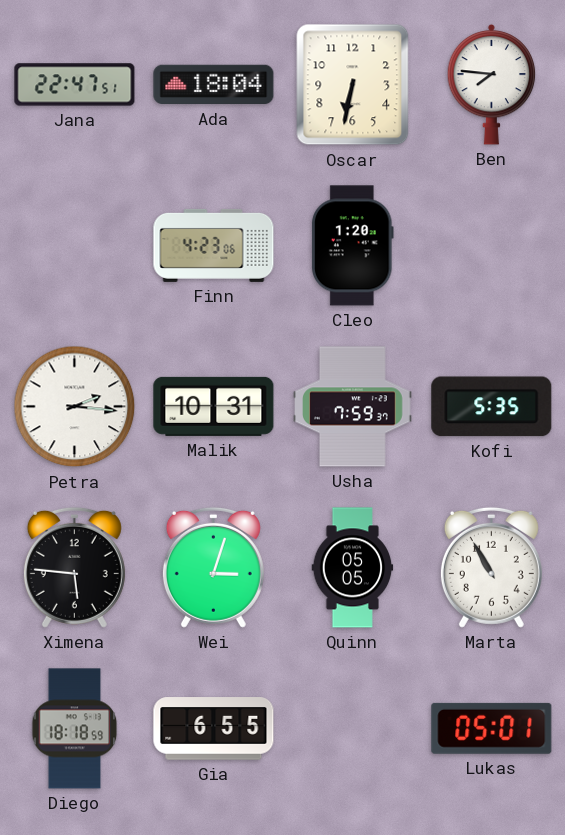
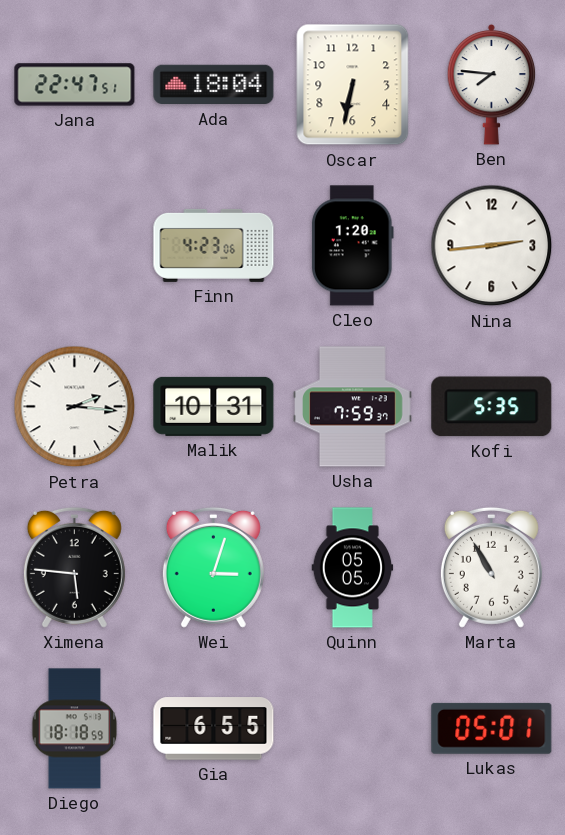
Nina: none -> 2:44 (492, 246)
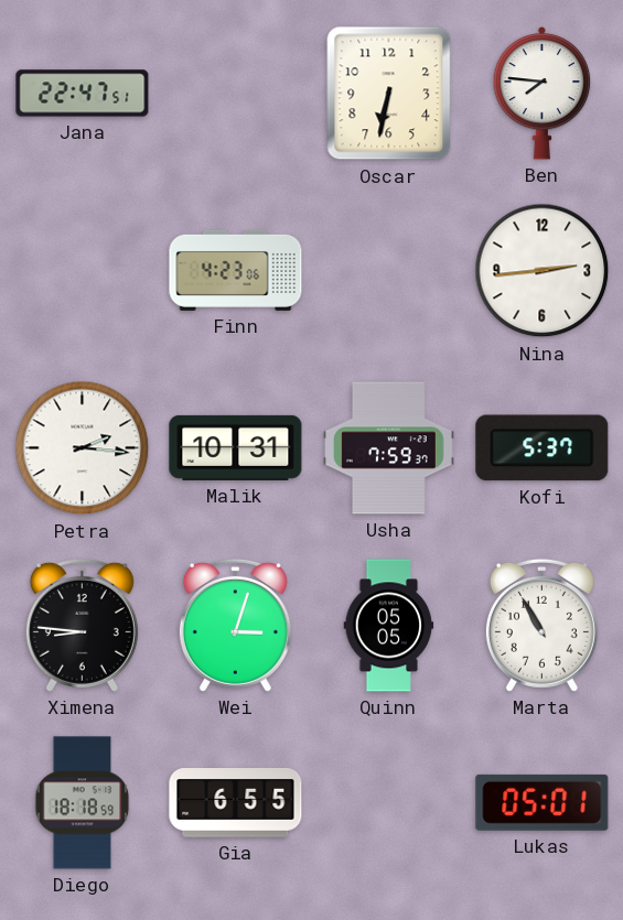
Ada: 18:04 -> none (214, 85)
Cleo: 1:20 -> none (352, 246)
Kofi: 5:35 -> 5:37 (543, 448)
Ximena: 5:46 -> 8:46 (82, 625)
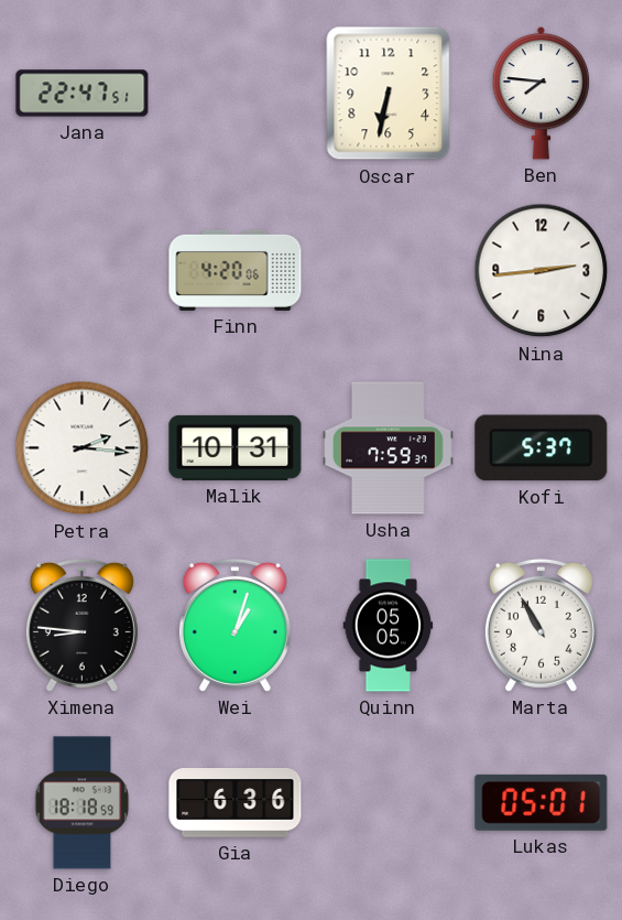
Finn: 4:23 -> 4:20 (236, 270)
Wei: 3:03 -> 1:03 (234, 625)
Gia: 6:55 -> 6:36 (236, 803)
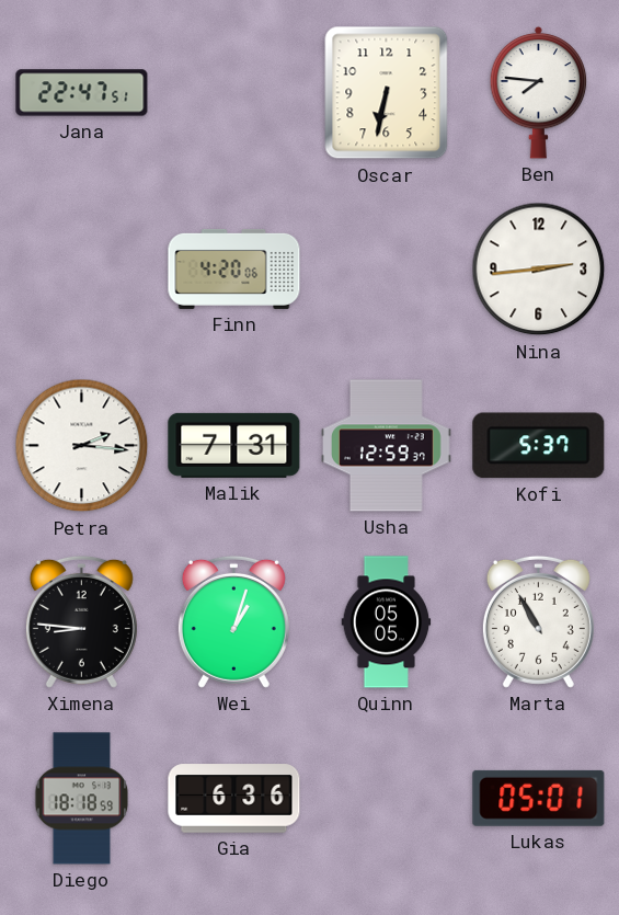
Malik: 10:31 -> 7:31 (234, 445)
Usha: 7:59 -> 12:59 (387, 446)
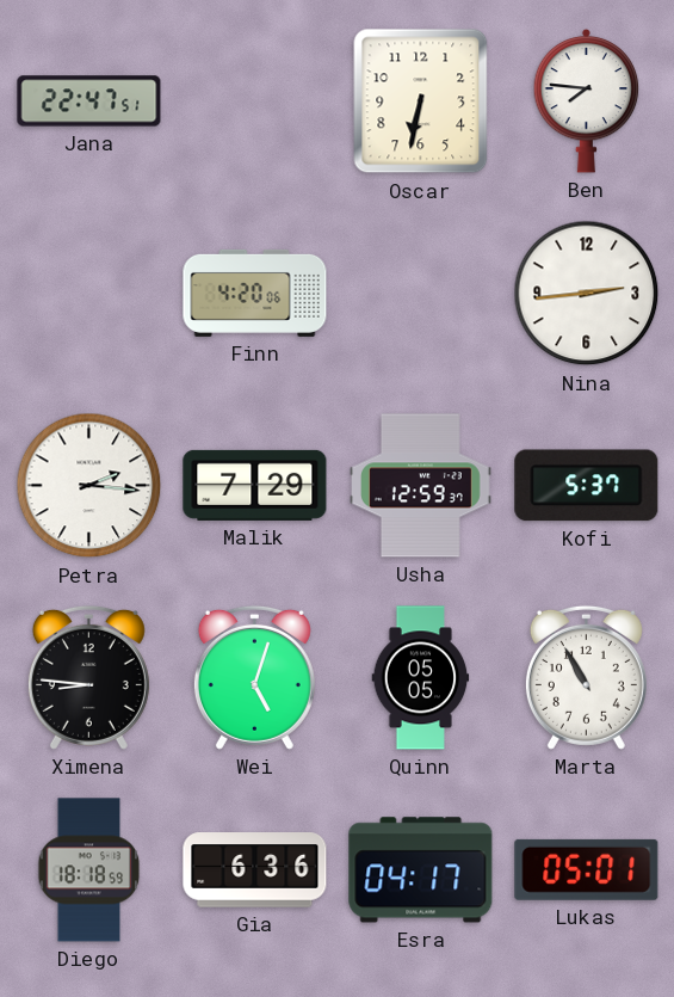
Malik: 7:31 -> 7:29 (255, 485)
Wei: 1:03 -> 5:03 (254, 677)
Esra: none -> 04:17 (421, 870)
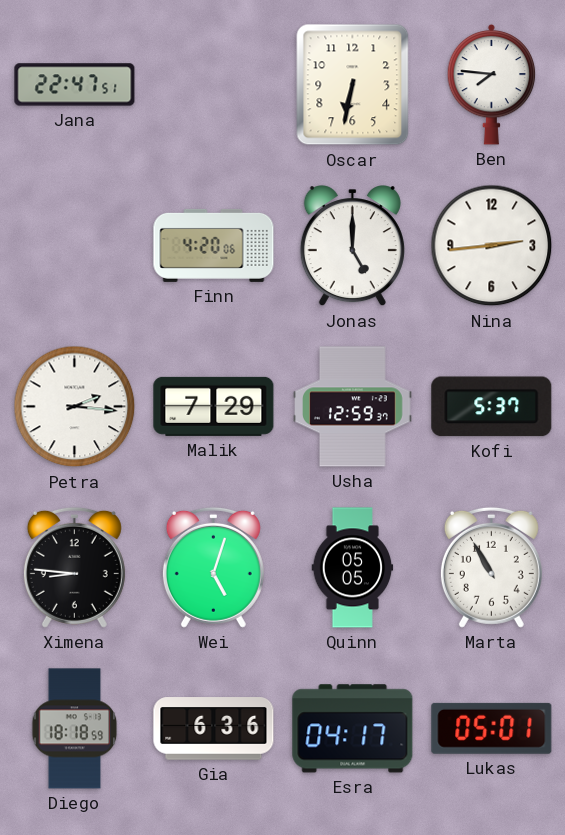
Jonas: none -> 5:00 (352, 246)
